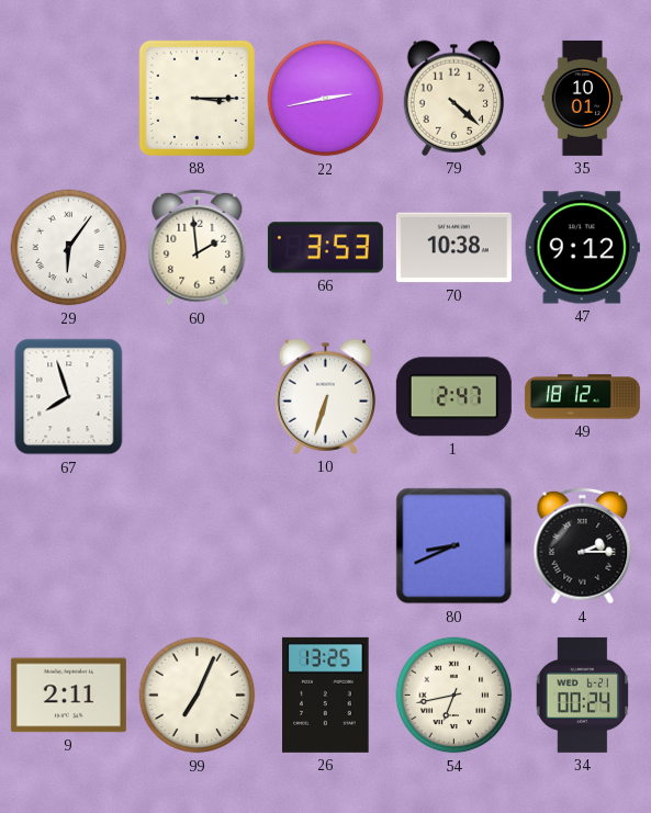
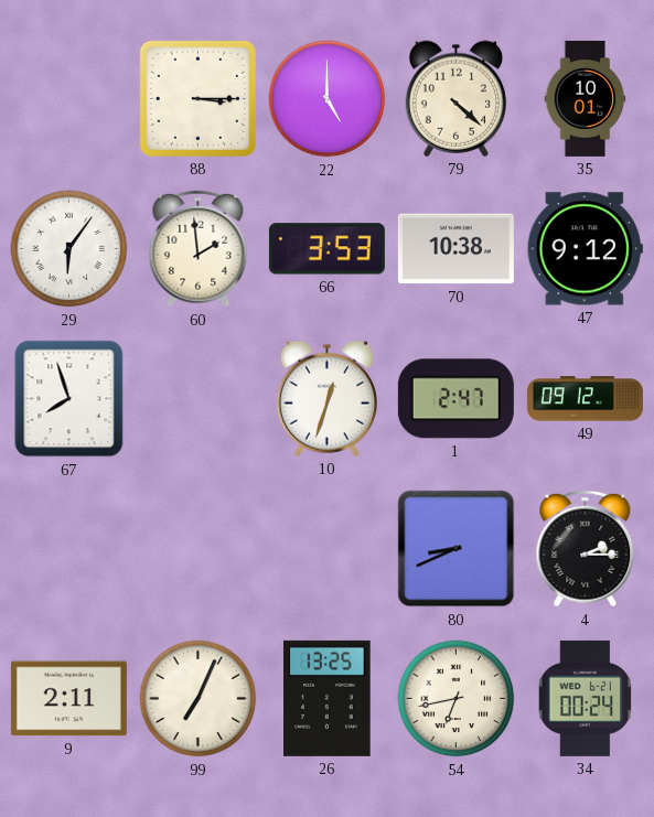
22: 2:43 -> 5:00 (328, 99)
10: 6:33 -> 12:33 (326, 398)
49: 18:12 -> 09:12 (585, 399)
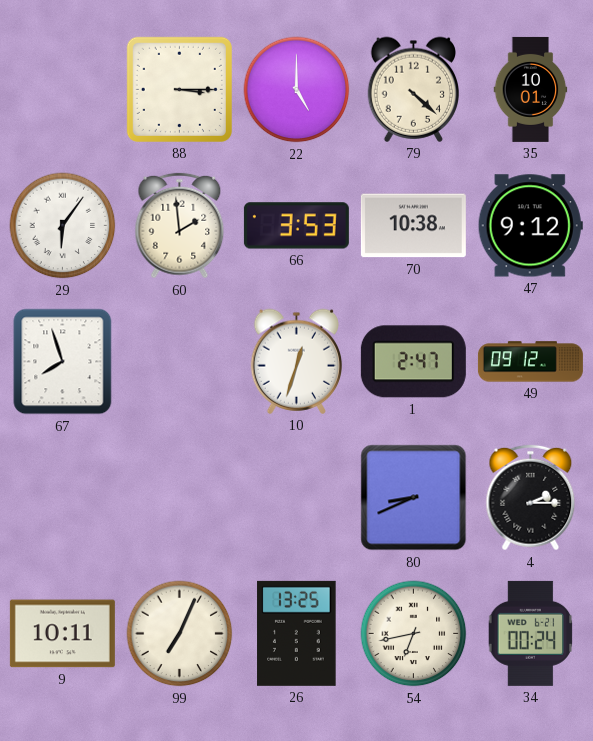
9: 2:11 -> 10:11 (62, 634)
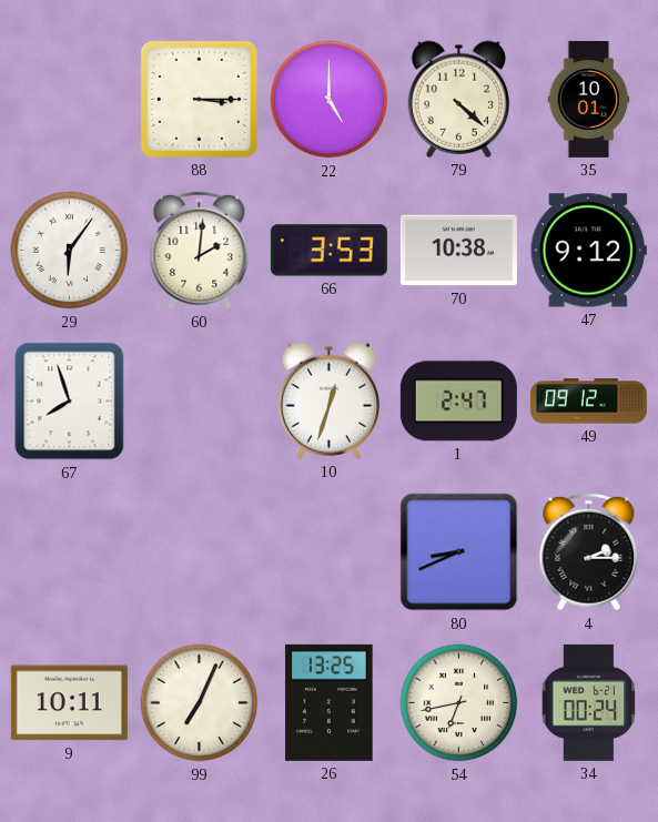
60: 1:59 -> 2:01 (200, 251)
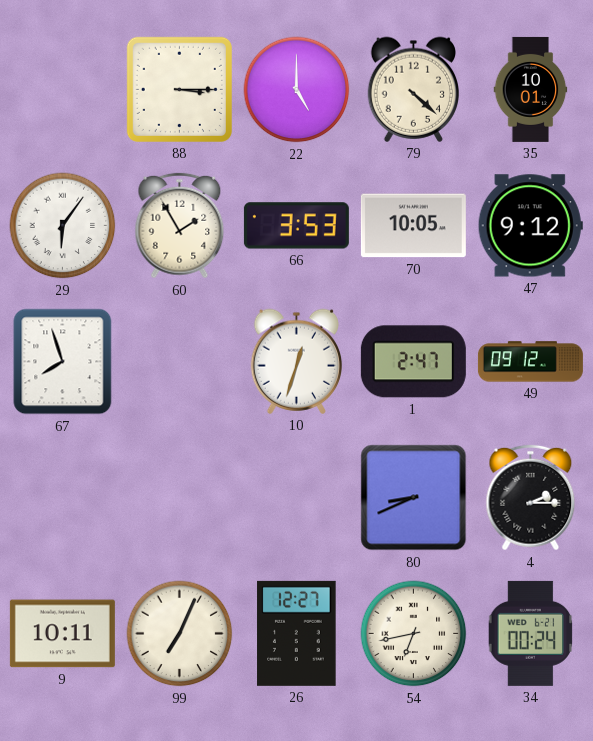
60: 2:01 -> 1:55 (180, 226)
70: 10:38 -> 10:05 (413, 226)
26: 13:25 -> 12:27 (297, 633)
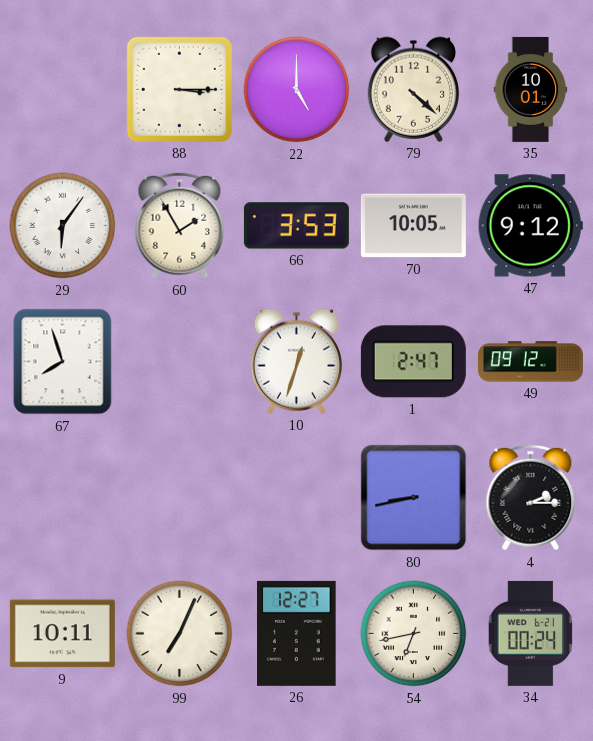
80: 8:41 -> 8:43 (414, 498)
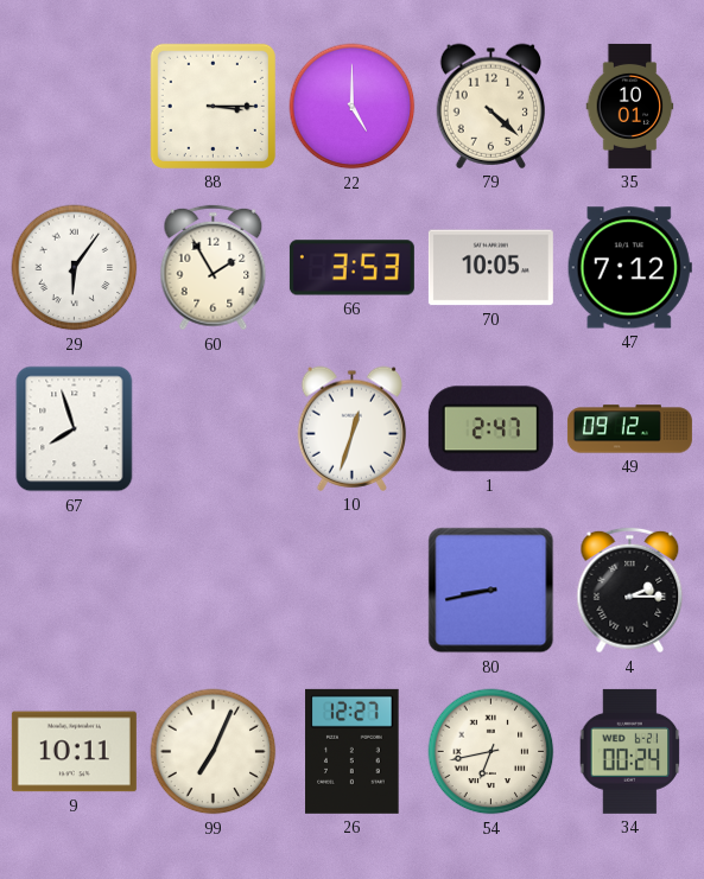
47: 9:12 -> 7:12 (629, 268)
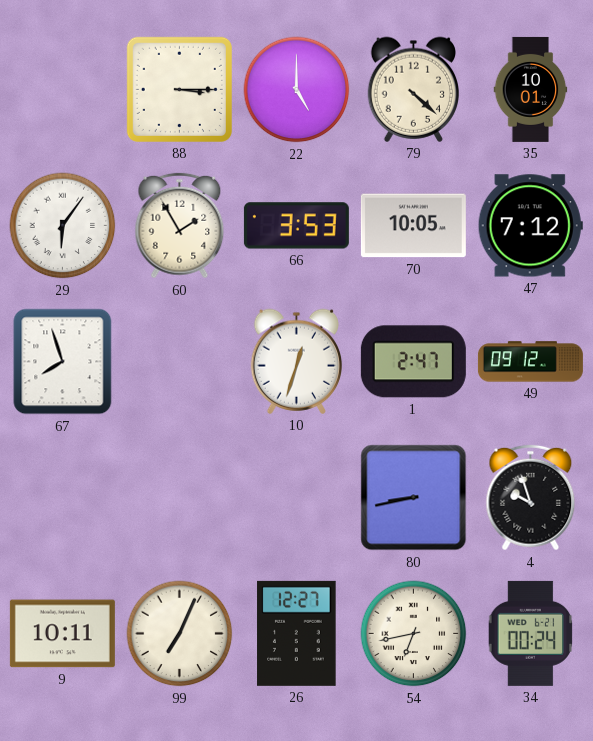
4: 2:15 -> 9:57 (531, 498)
